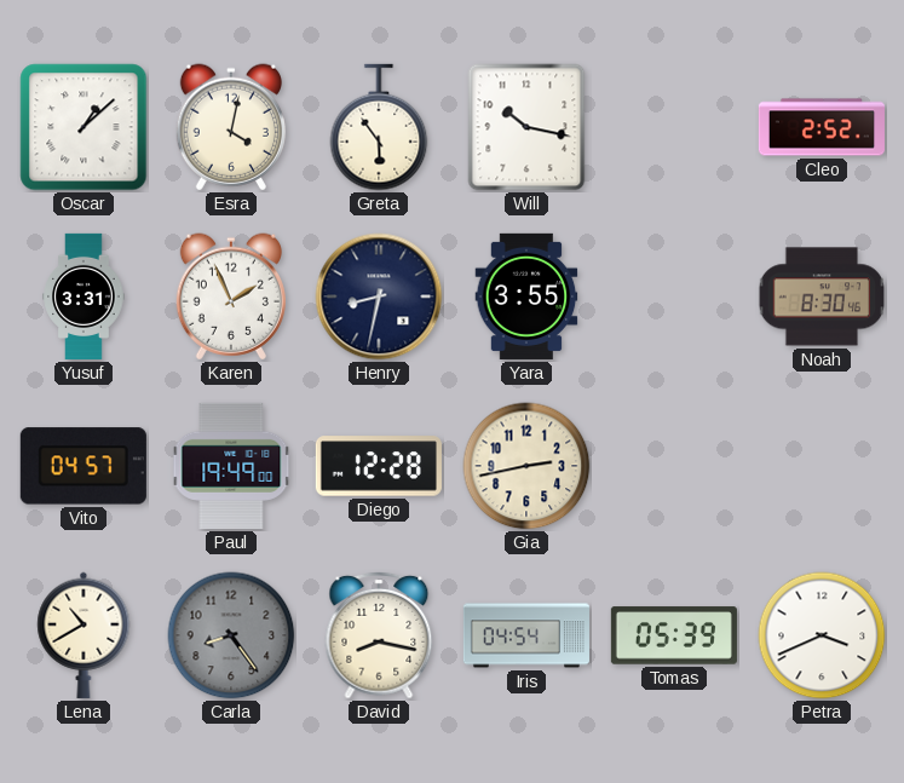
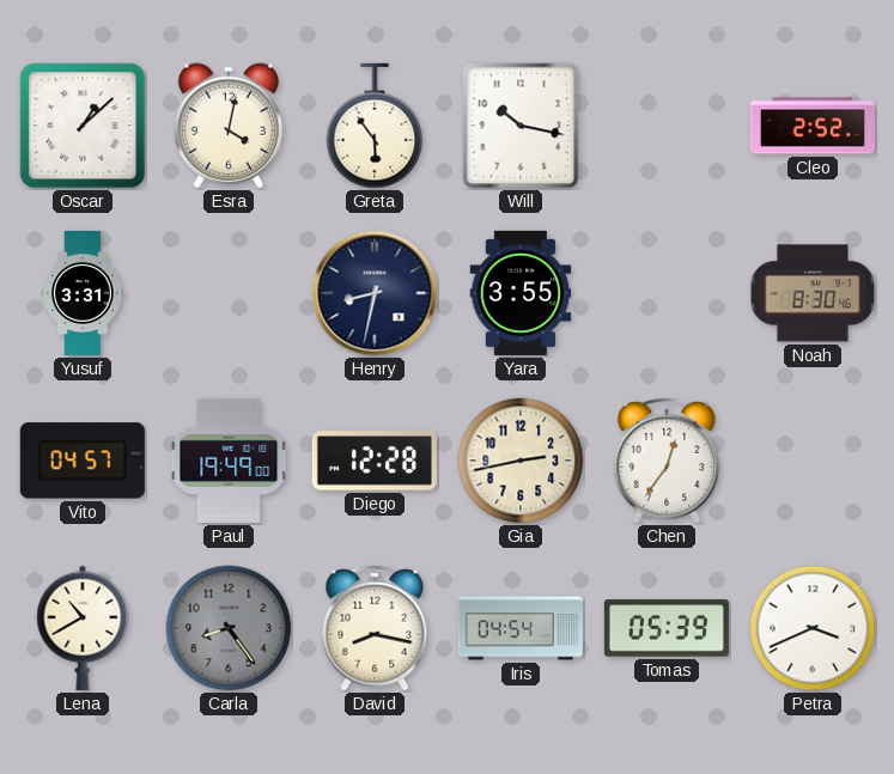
Karen: 1:56 -> none (231, 296)
Chen: none -> 12:36 (667, 461)
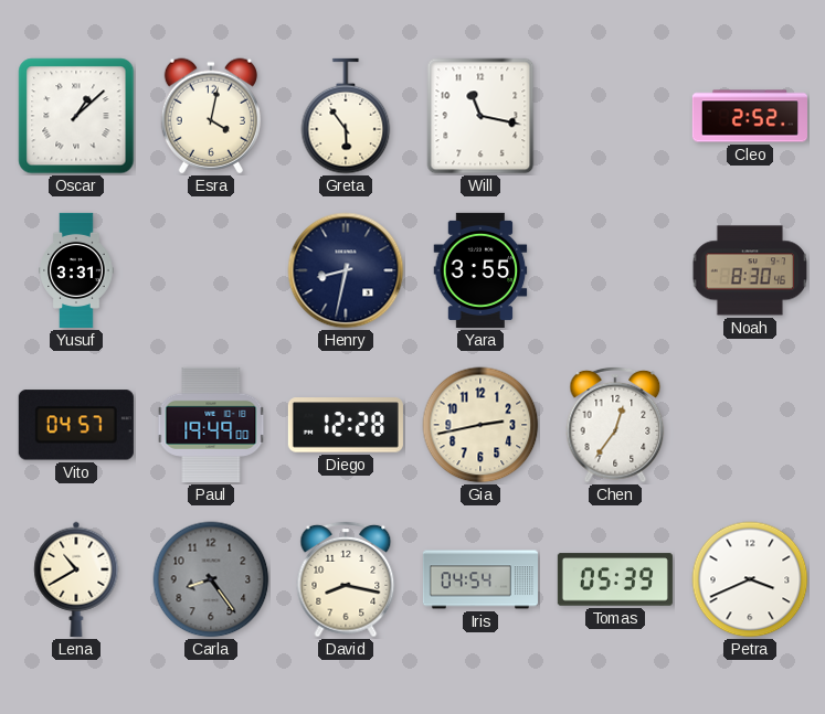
Will: 10:17 -> 11:17 (480, 116)
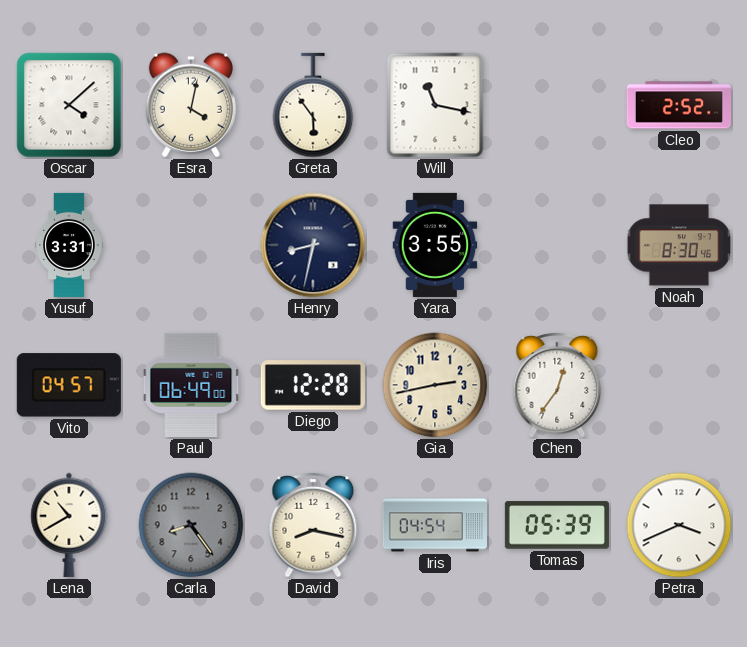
Oscar: 1:08 -> 4:08 (69, 105)
Paul: 19:49 -> 06:49 (191, 385)
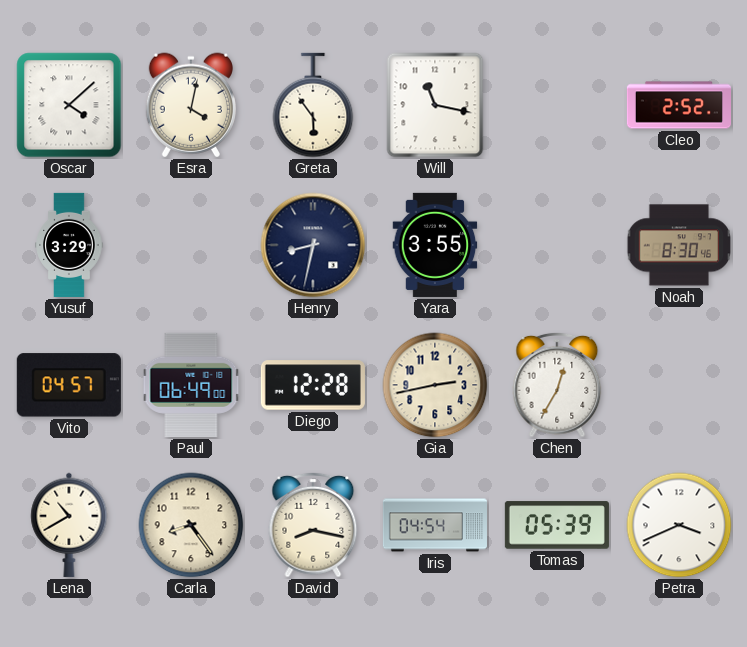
Yusuf: 3:31 -> 3:29 (69, 245)
Chen: 12:36 -> 12:35 (557, 385)
Carla dial: grey -> cream (191, 525)
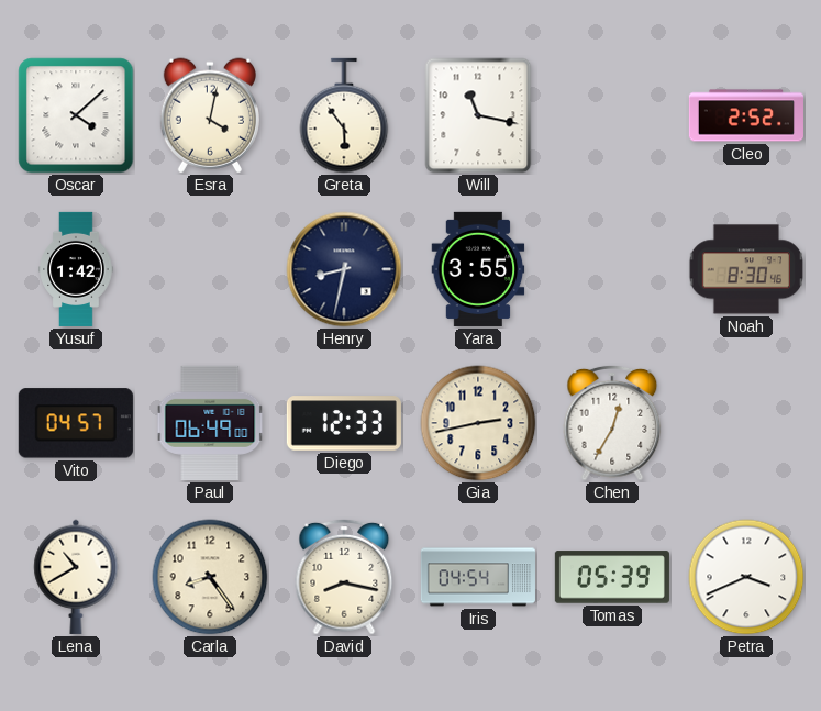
Yusuf: 3:29 -> 1:42 (76, 269)
Diego: 12:28 -> 12:33 (344, 423)
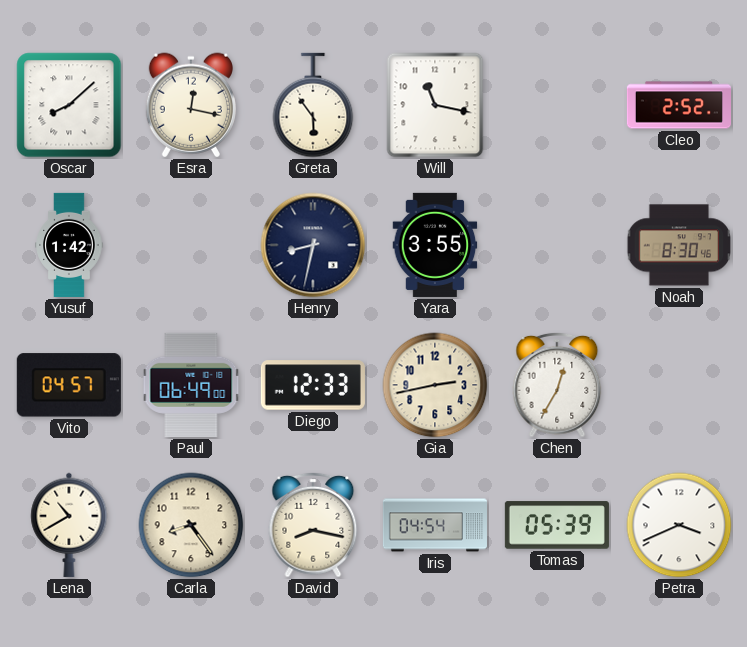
Oscar: 4:08 -> 8:08 (69, 105)
Esra: 4:02 -> 12:17 (191, 105)
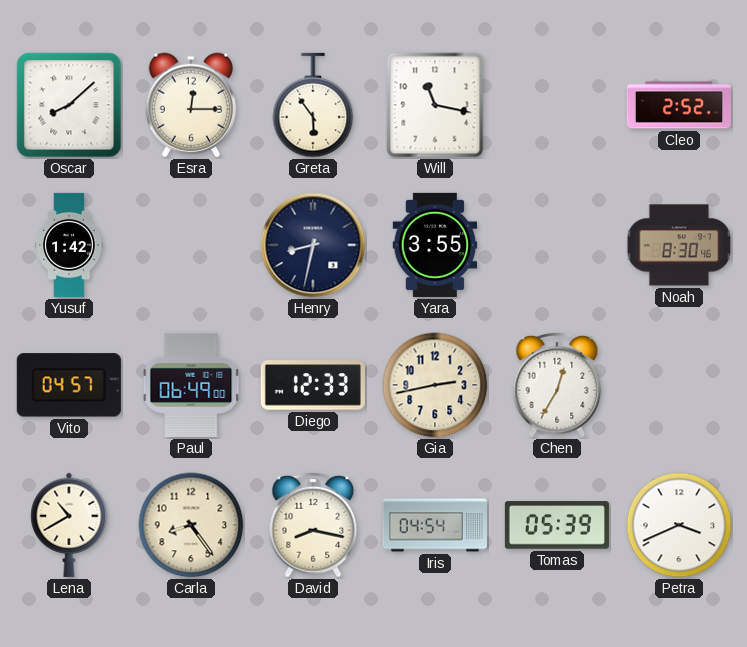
Esra: 12:17 -> 12:15 (191, 105)
